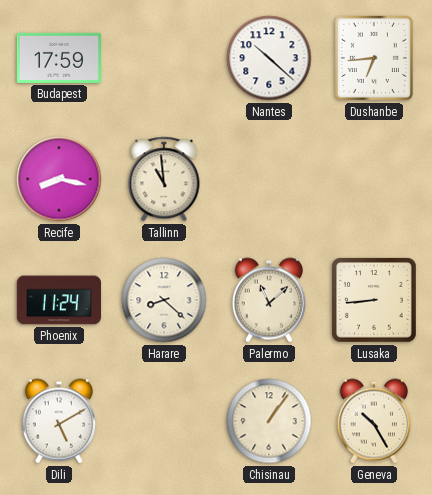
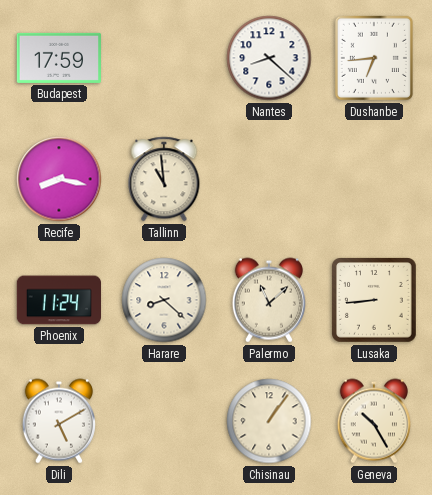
Nantes: 10:22 -> 8:22 (269, 58)
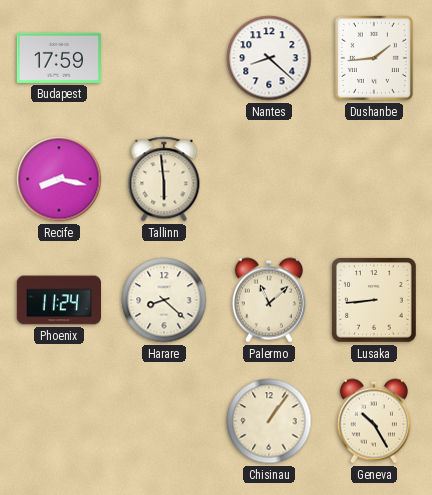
Dushanbe: 6:44 -> 1:44 (374, 58)
Tallinn: 10:59 -> 5:59 (164, 179)
Dili: 5:10 -> none (59, 421)
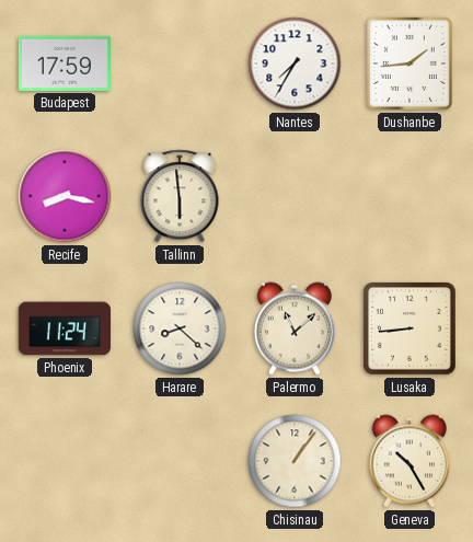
Nantes: 8:22 -> 7:35 (295, 64)
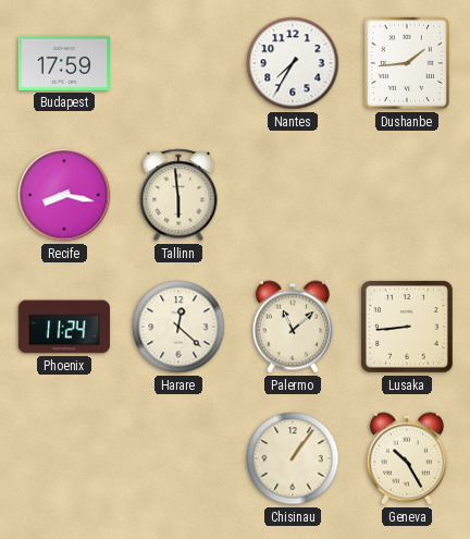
Harare: 8:22 -> 12:22 (178, 327)
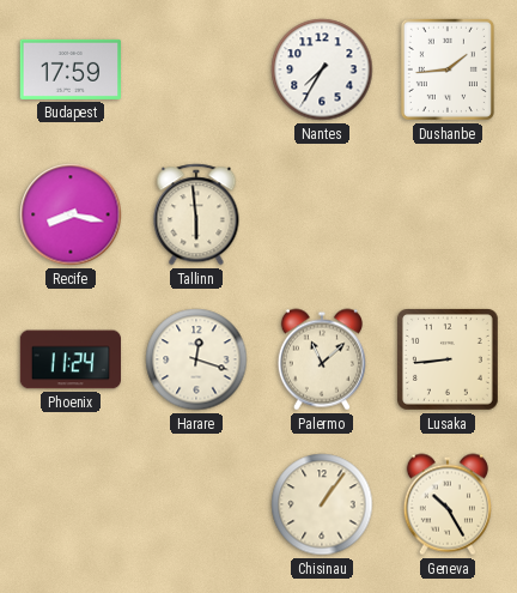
Harare: 12:22 -> 12:18 (196, 359)
